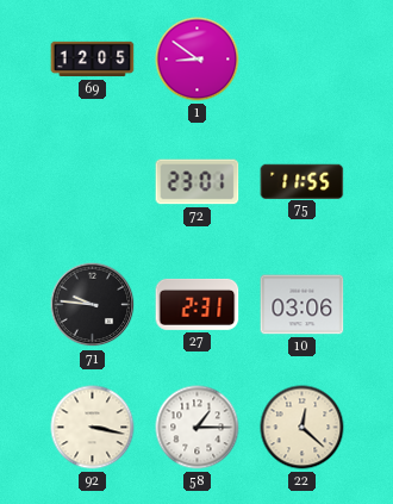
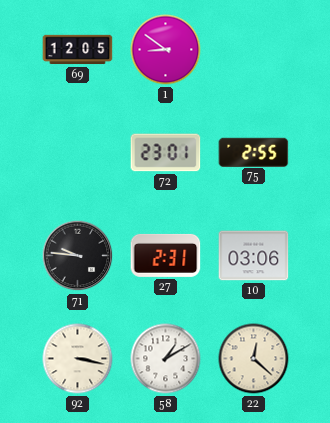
75: 11:55 -> 2:55 (254, 152)
58: 1:15 -> 1:10 (166, 359)
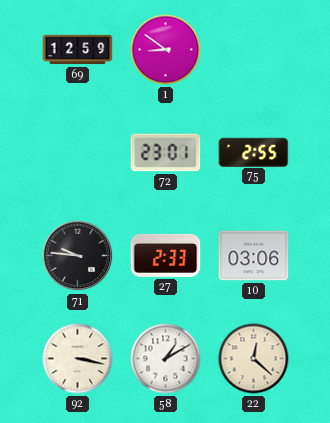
69: 12:05 -> 12:59 (78, 50)
27: 2:31 -> 2:33 (166, 255)
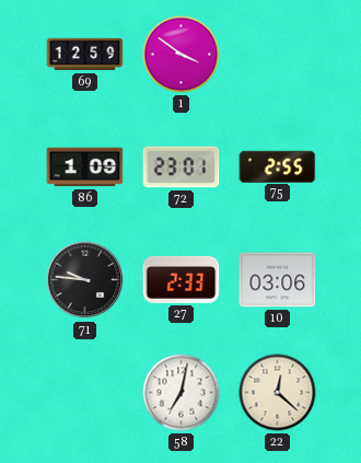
1: 8:51 -> 3:51 (182, 55)
86: none -> 1:09 (85, 167)
92: 3:17 -> none (78, 359)
58: 1:10 -> 7:02 (182, 393)
